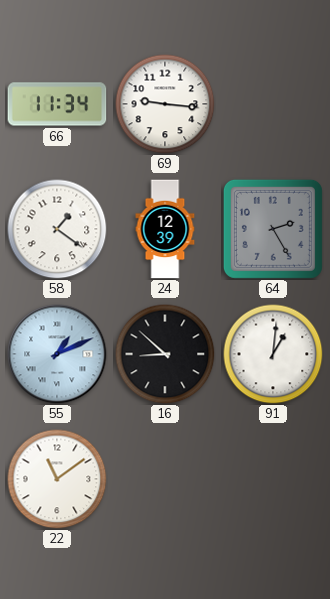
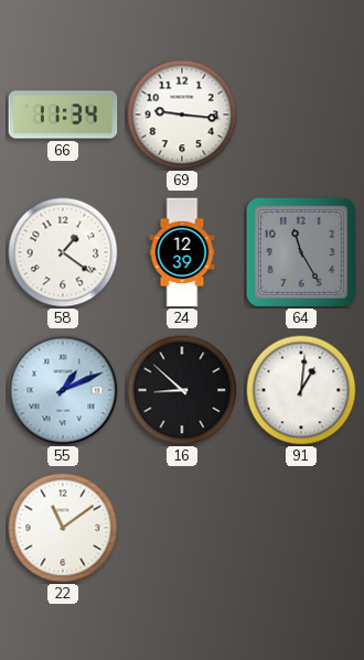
64: 2:25 -> 11:25 (301, 252)
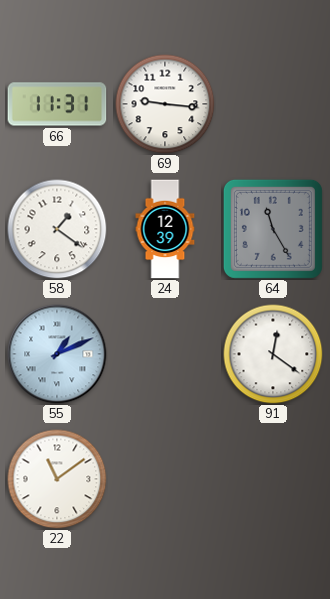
66: 11:34 -> 11:31 (57, 104)
16: 8:52 -> none (182, 390)
91: 1:01 -> 12:21 (273, 354)
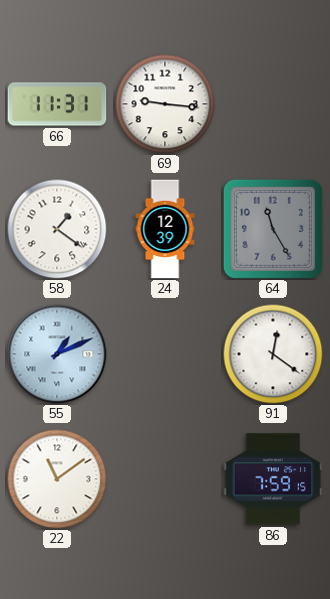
86: none -> 7:59 (273, 479)
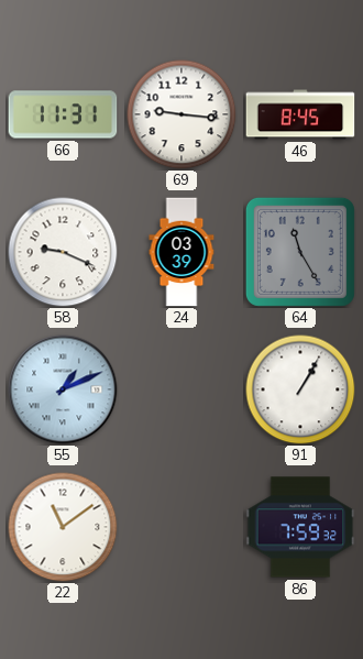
46: none -> 8:45 (300, 114)
58: 1:21 -> 9:19 (63, 252)
24: 12:39 -> 03:39 (182, 252)
91: 12:21 -> 1:05 (300, 389)
86: 7:59:15 -> 7:59:32 (300, 527)
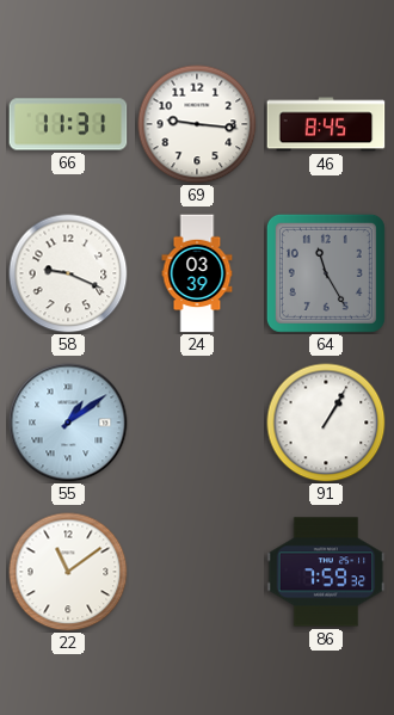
55: 1:11 -> 1:09 (68, 423)
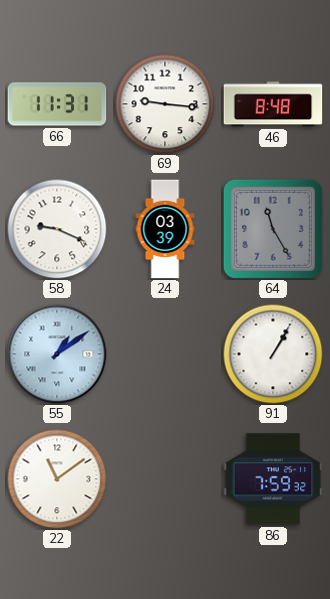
46: 8:45 -> 8:48 (273, 104)
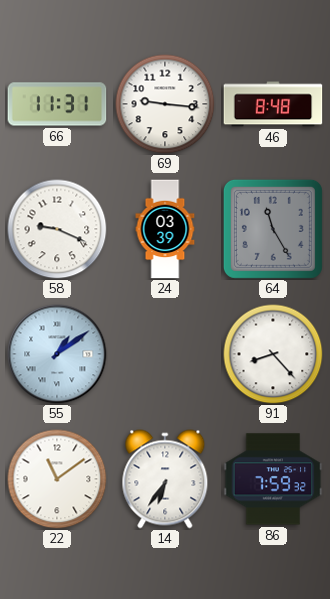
91: 1:05 -> 8:23 (273, 354)
14: none -> 6:36 (165, 479)
